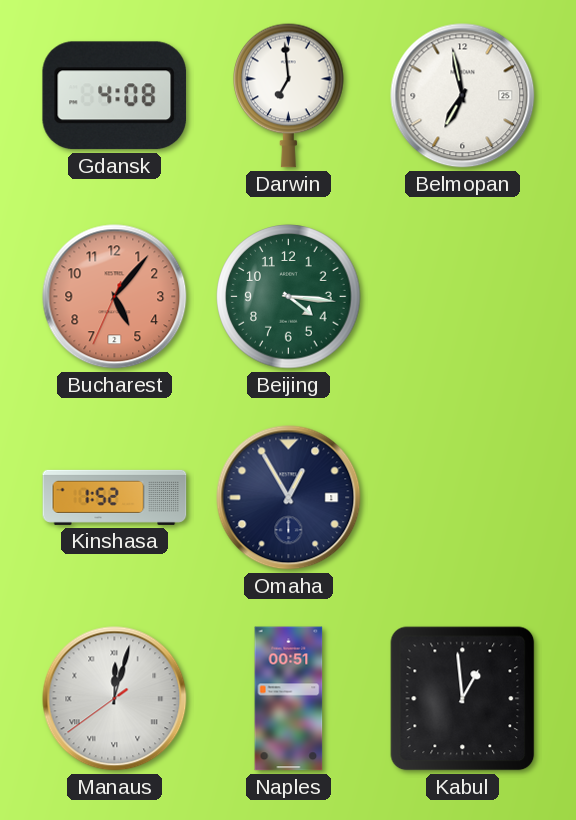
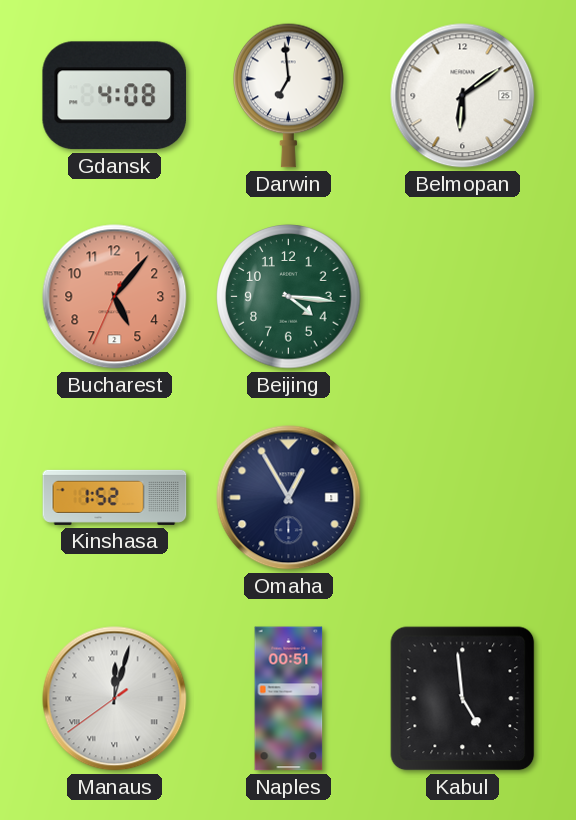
Belmopan: 6:58 -> 6:09 (463, 96)
Kabul: 12:59 -> 4:59 (463, 699)
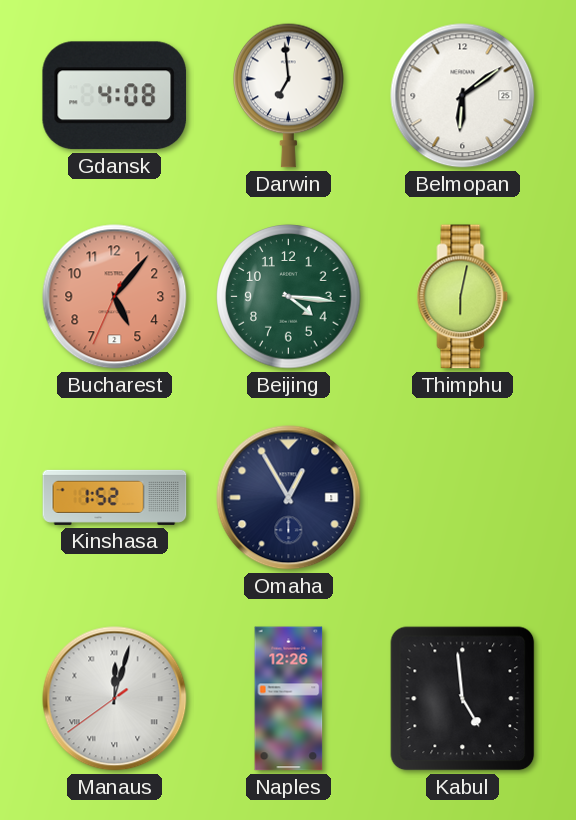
Thimphu: none -> 6:02 (463, 297)
Naples: 00:51 -> 12:26 (289, 699)
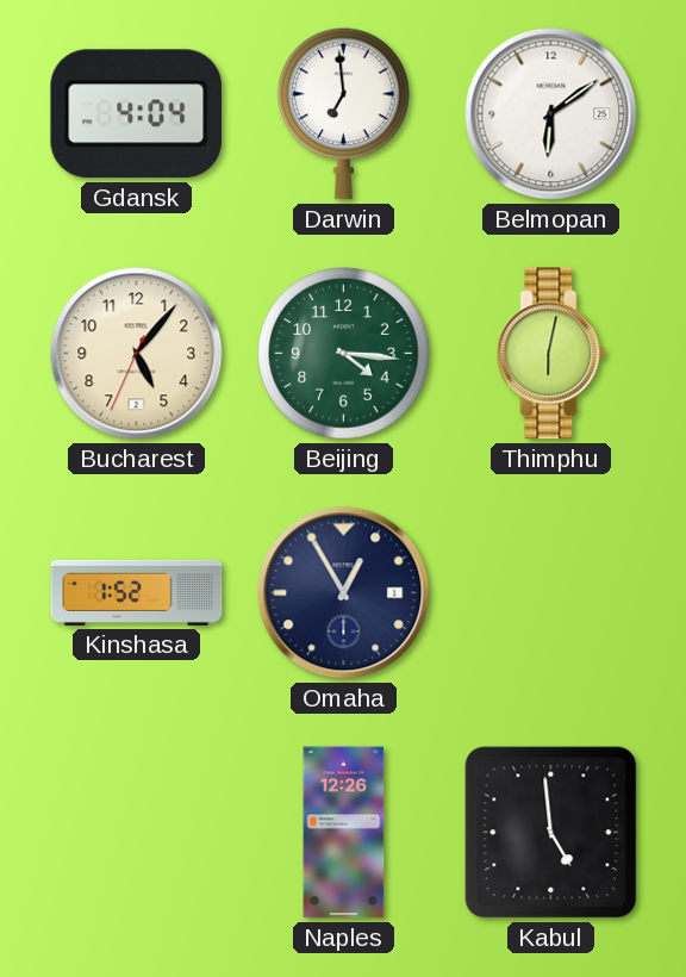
Gdansk: 4:08 -> 4:04 (137, 114)
Bucharest dial: salmon -> cream (137, 354)
Manaus: 12:02 -> none (115, 699)
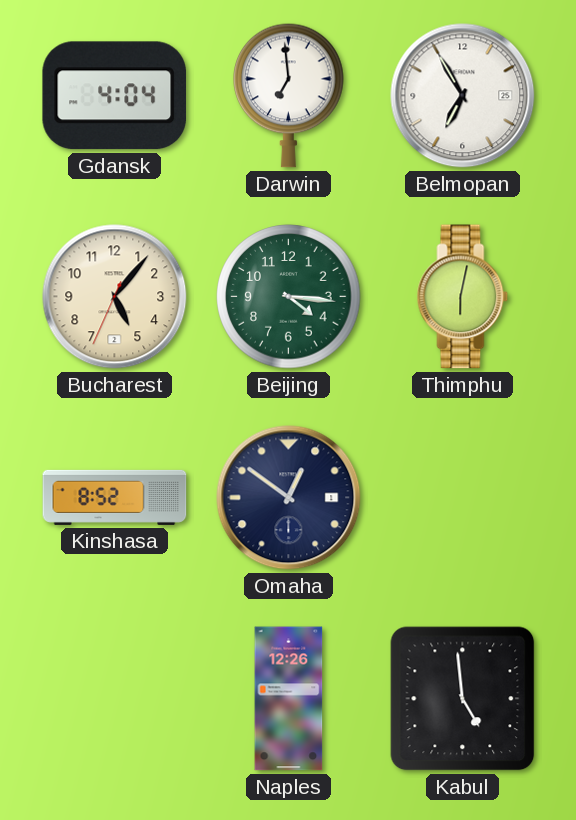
Belmopan: 6:09 -> 6:55 (463, 96)
Kinshasa: 1:52 -> 8:52 (115, 497)
Omaha: 12:55 -> 12:51 (289, 498)
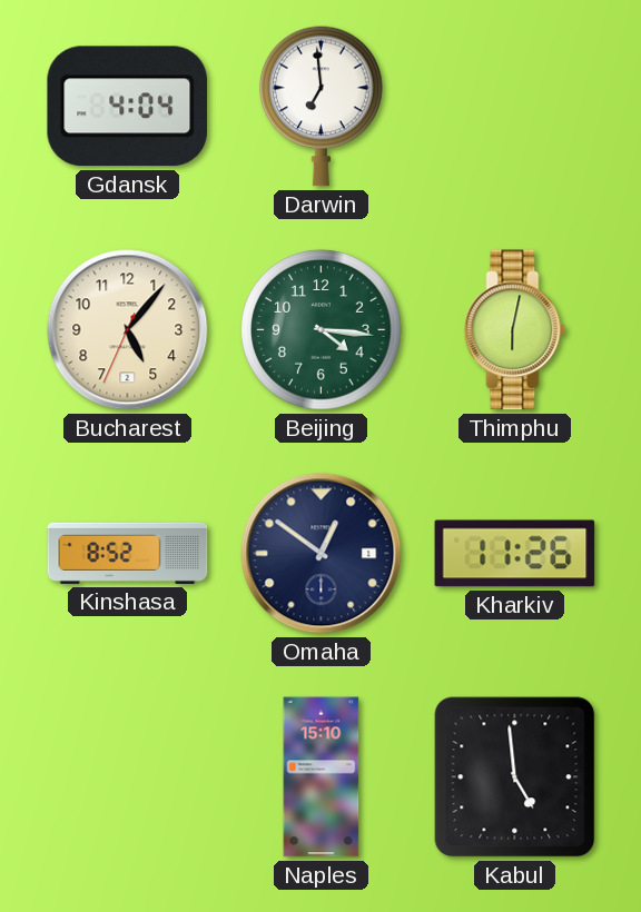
Belmopan: 6:55 -> none (463, 96)
Kharkiv: none -> 11:26 (515, 554)
Naples: 12:26 -> 15:10 (322, 777)
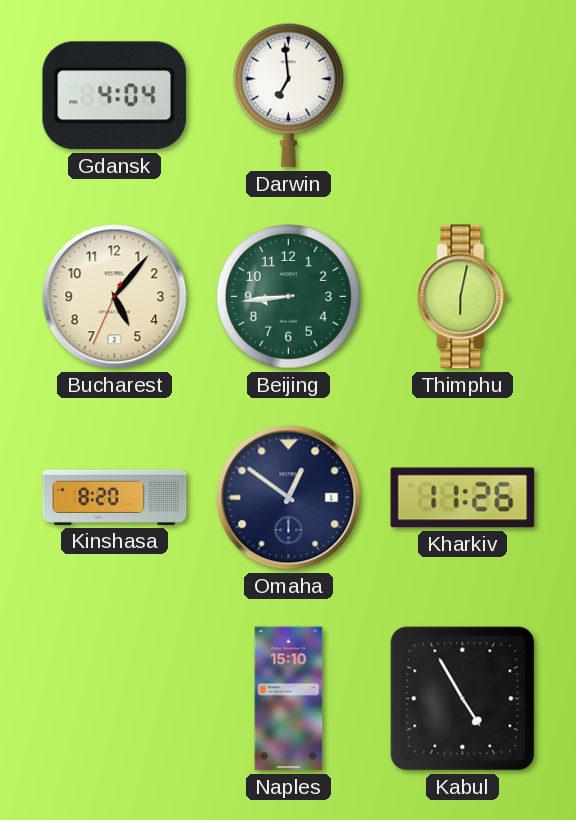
Beijing: 4:16 -> 8:44 (289, 297)
Kinshasa: 8:52 -> 8:20 (115, 497)
Kabul: 4:59 -> 4:55 (463, 699)
